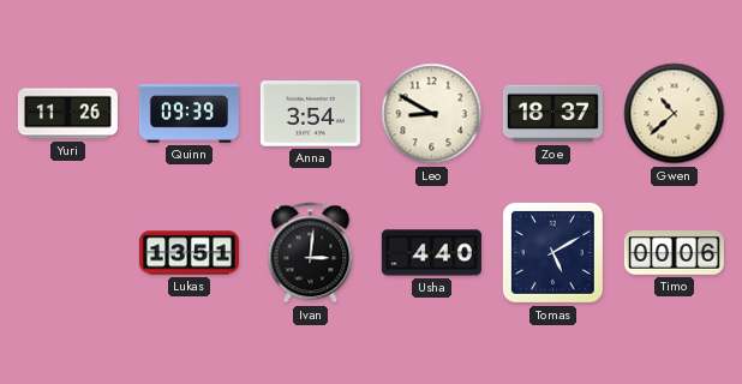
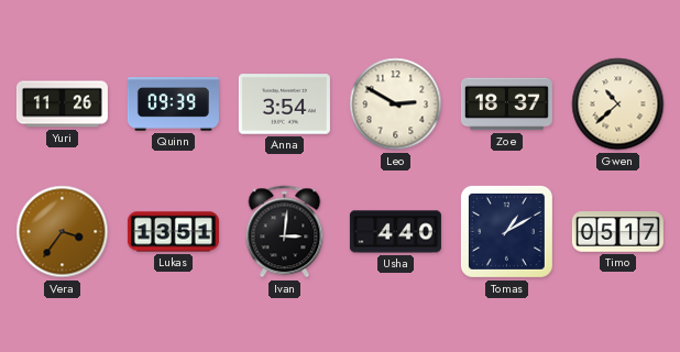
Leo: 8:50 -> 2:50 (396, 105)
Vera: none -> 3:36 (63, 232)
Tomas: 5:10 -> 1:10 (506, 231)
Timo: 00:06 -> 05:17 (617, 232)
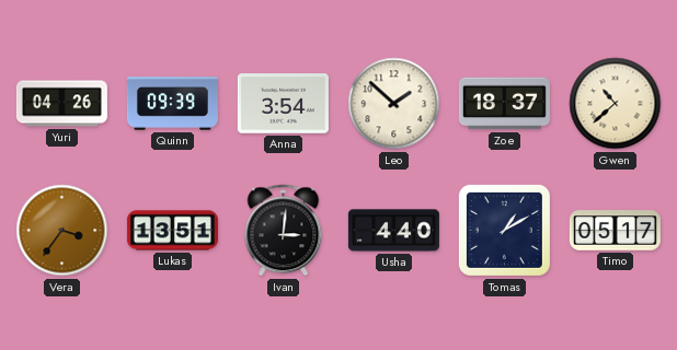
Yuri: 11:26 -> 04:26 (61, 104)
Leo: 2:50 -> 1:52 (394, 104)
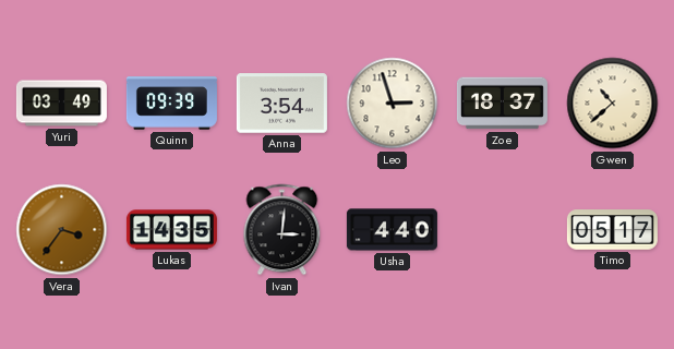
Yuri: 04:26 -> 03:49 (61, 104)
Leo: 1:52 -> 2:57 (393, 104)
Lukas: 13:51 -> 14:35 (171, 230)
Tomas: 1:10 -> none (504, 230)
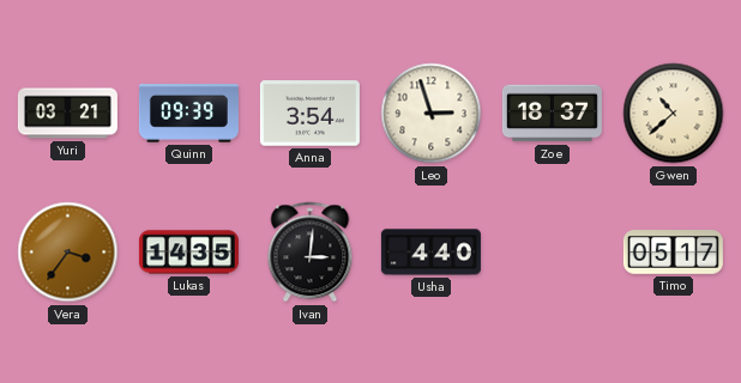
Yuri: 03:49 -> 03:21 (67, 114)
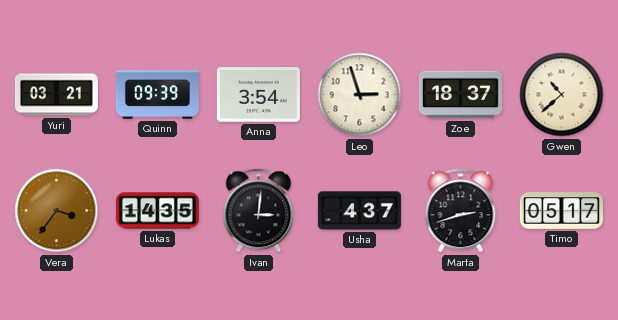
Usha: 4:40 -> 4:37 (359, 211)
Marta: none -> 2:42 (461, 211)
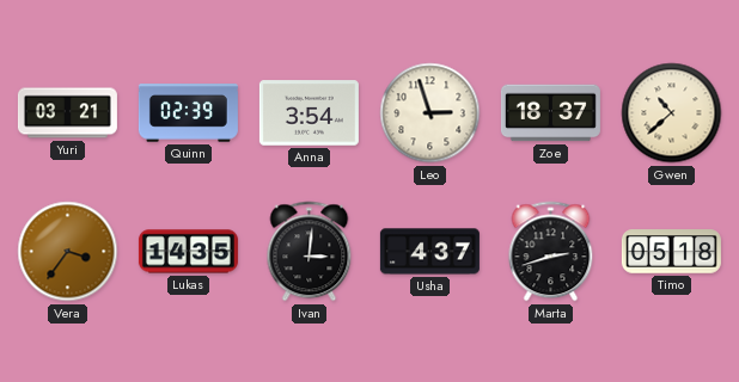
Quinn: 09:39 -> 02:39 (188, 113)
Timo: 05:17 -> 05:18 (671, 252)
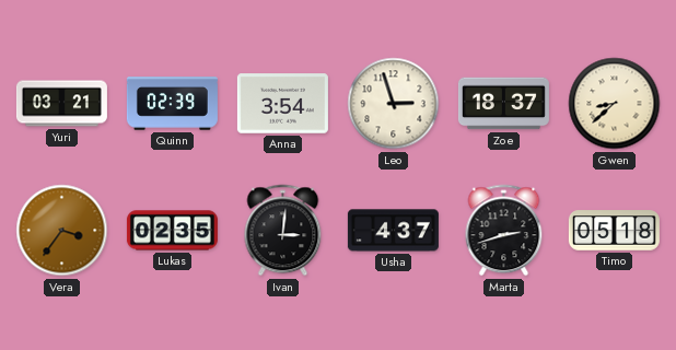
Gwen: 10:38 -> 8:38 (615, 104)
Lukas: 14:35 -> 02:35 (172, 231)
